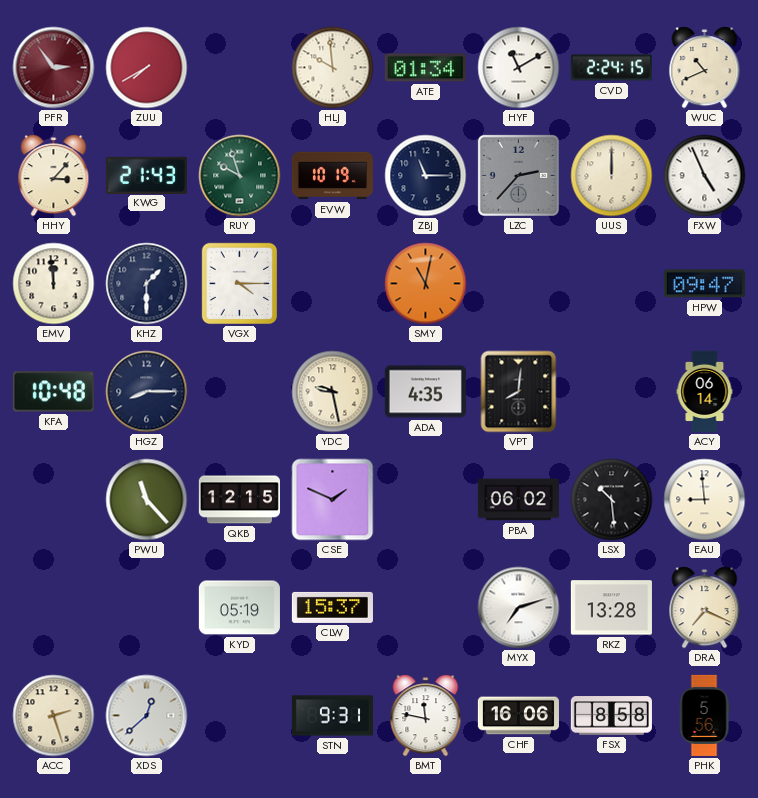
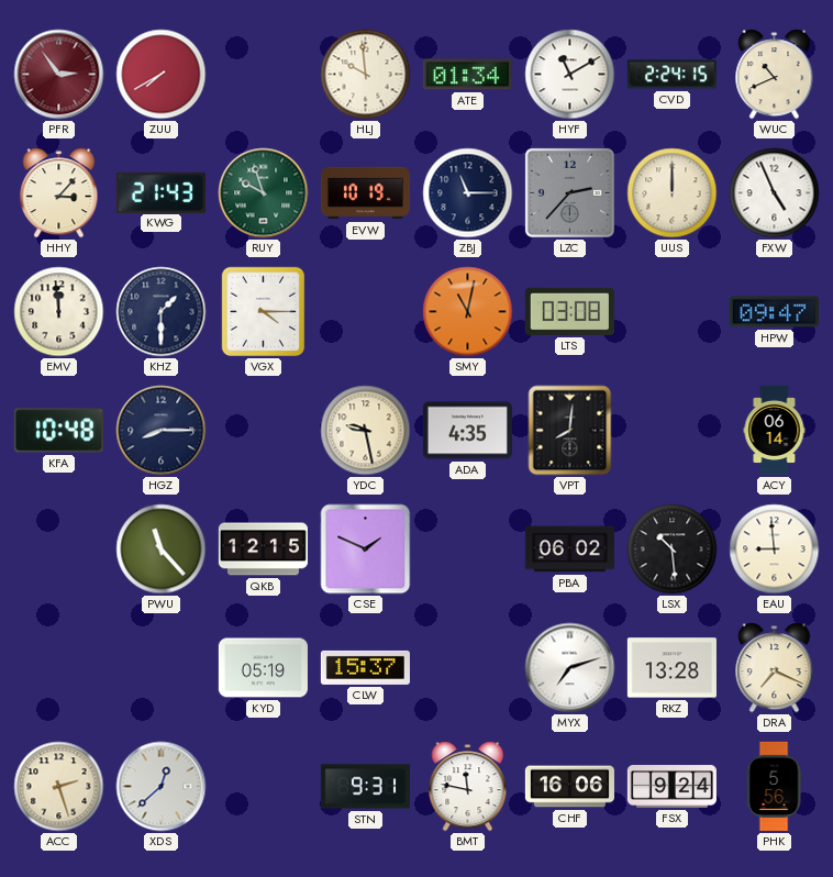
LTS: none -> 03:08 (569, 311)
FSX: 8:58 -> 9:24 (671, 787)
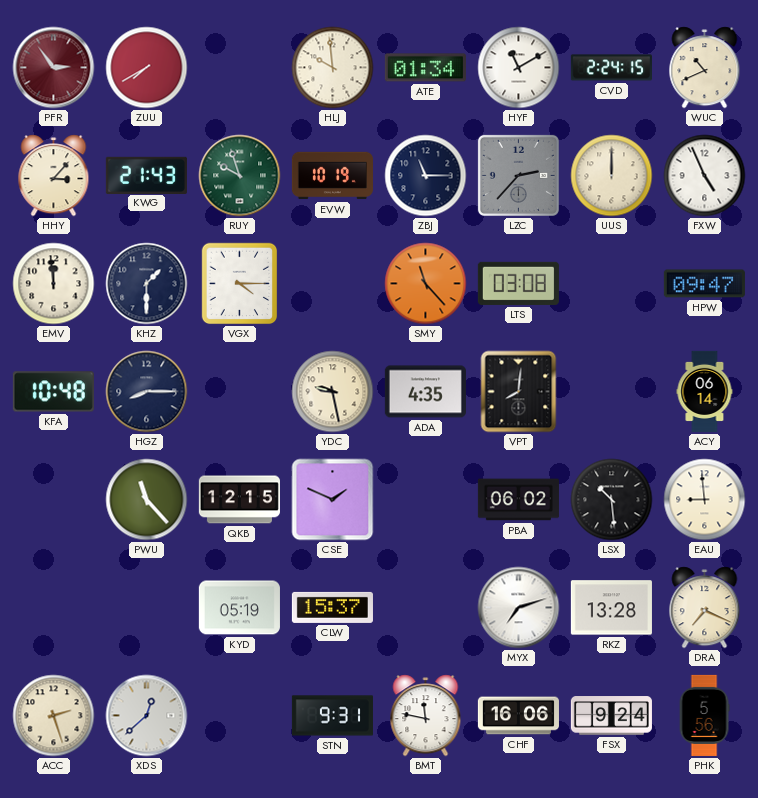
SMY: 11:02 -> 11:23 (426, 284)
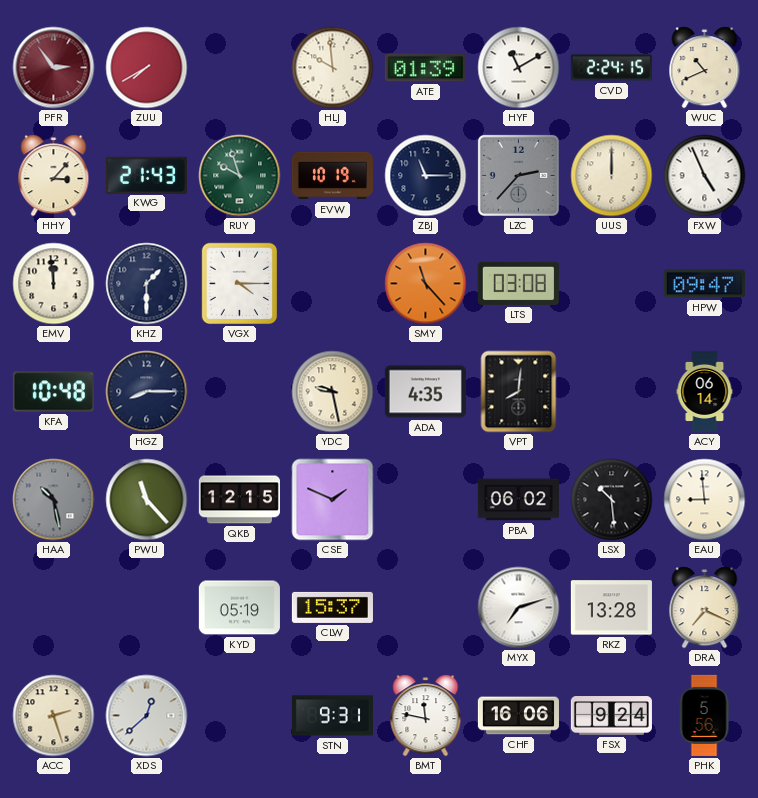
ATE: 01:34 -> 01:39 (425, 68)
HAA: none -> 10:28 (54, 500)
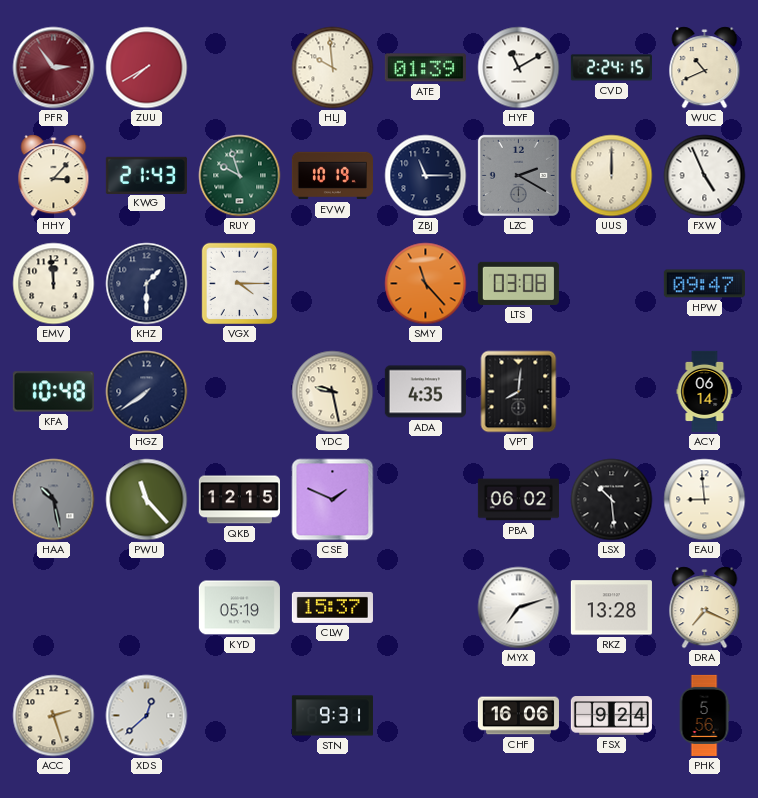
LZC: 2:37 -> 2:20 (518, 175)
HGZ: 8:15 -> 7:39 (147, 392)
BMT: 11:47 -> none (426, 716)
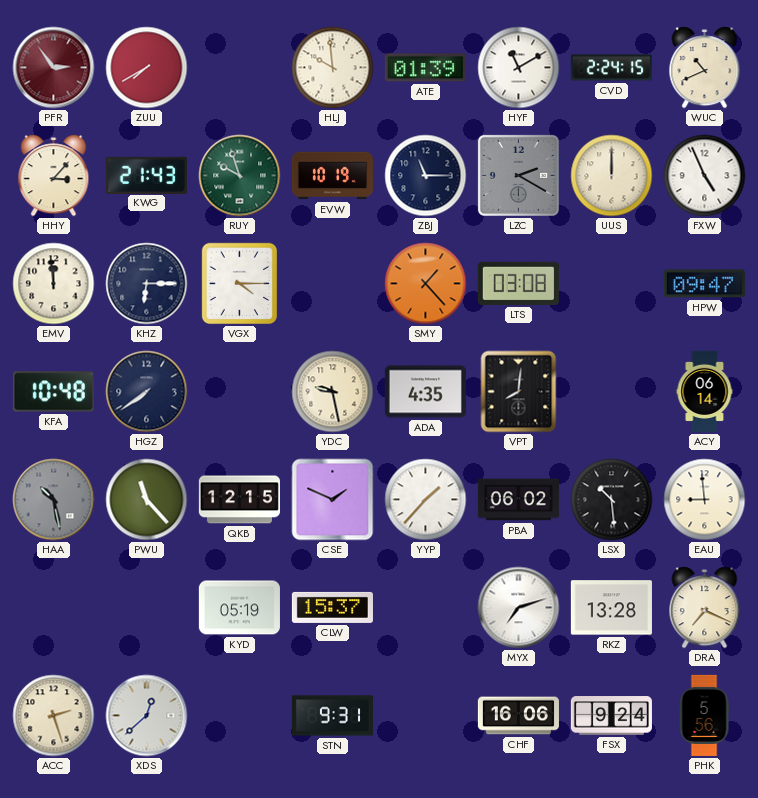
KHZ: 1:30 -> 6:15 (147, 284)
SMY: 11:23 -> 1:23 (426, 284)
YYP: none -> 1:37 (426, 500)
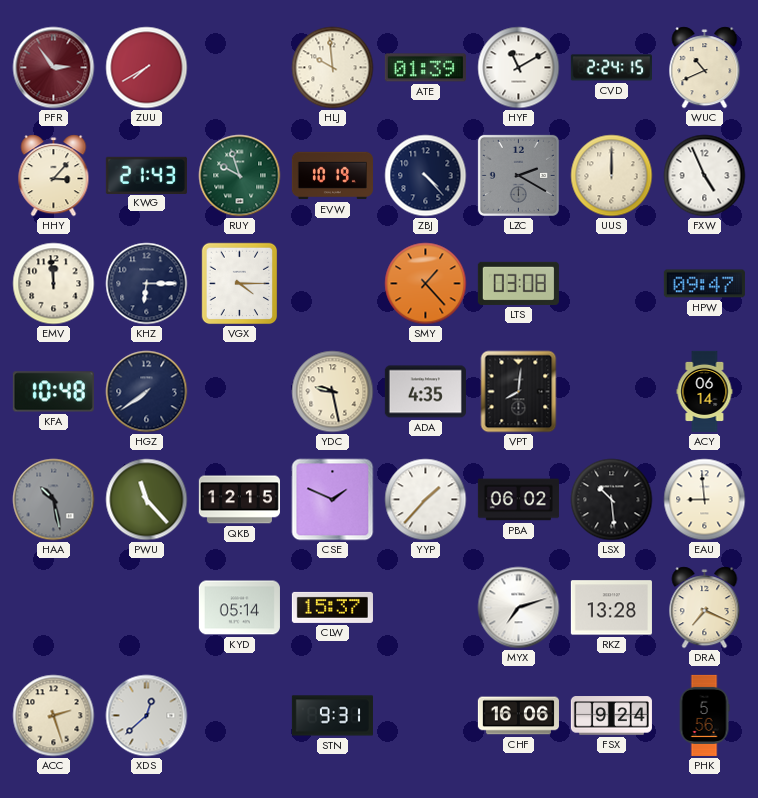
ZBJ: 11:15 -> 4:23 (426, 176)
KYD: 05:19 -> 05:14 (239, 608)
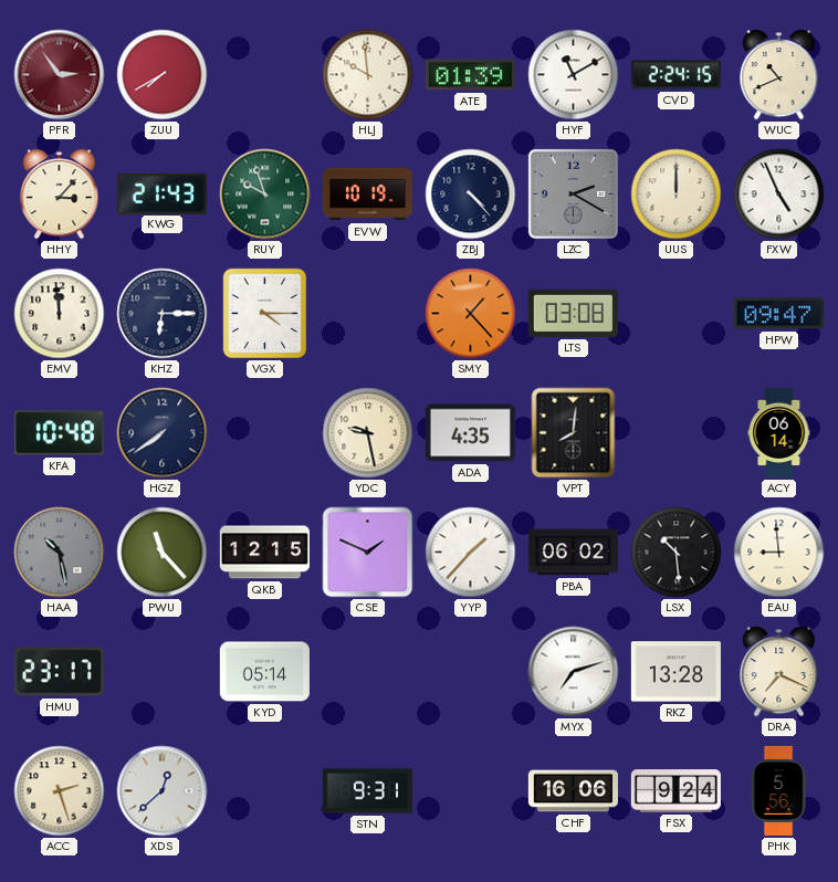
HMU: none -> 23:17 (59, 672)
CLW: 15:37 -> none (332, 607)
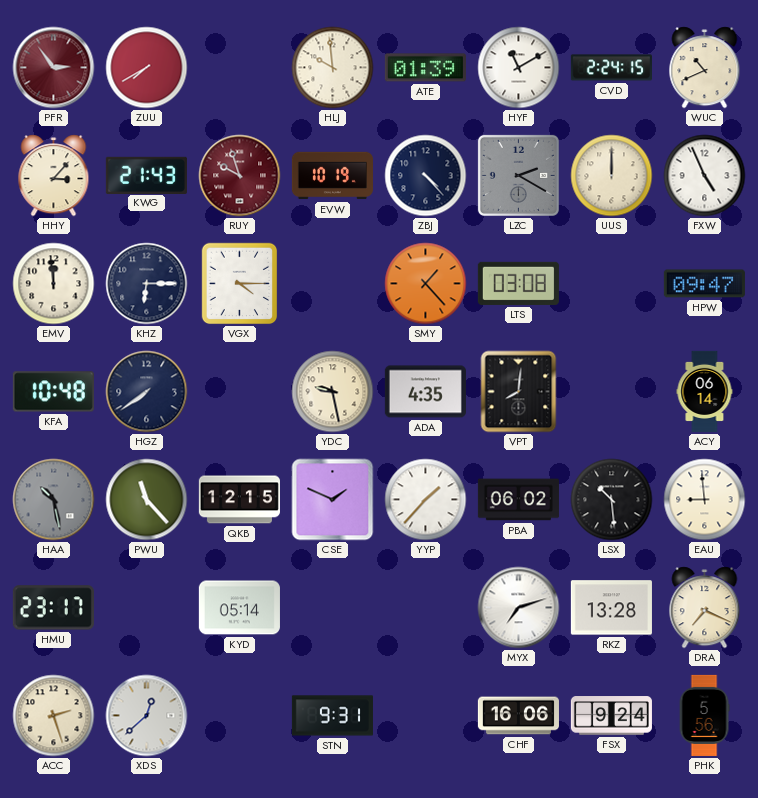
RUY dial: green -> burgundy (240, 176)
